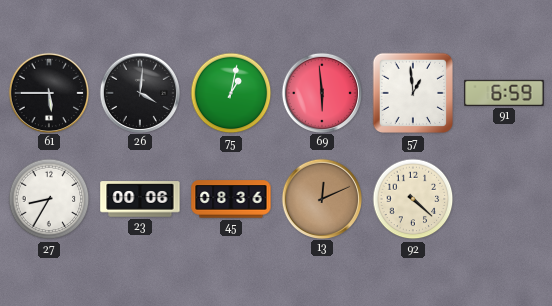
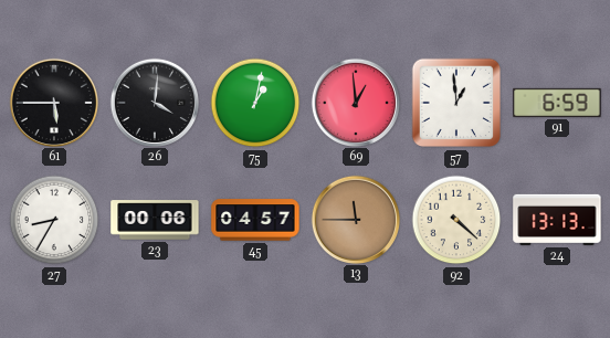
69: 5:59 -> 12:59 (355, 102)
45: 08:36 -> 04:57 (255, 220)
13: 12:11 -> 11:45 (355, 219)
24: none -> 13:13 (557, 220)
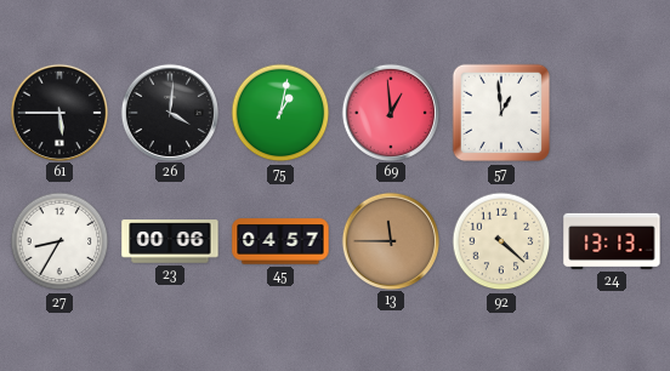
91: 6:59 -> none (557, 103)
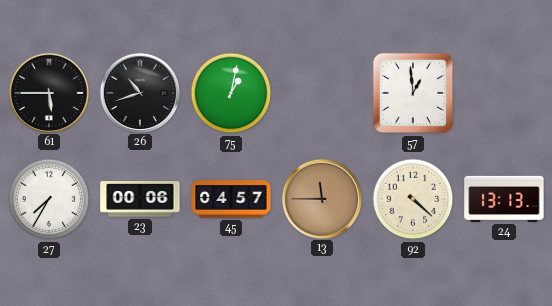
26: 4:01 -> 10:42 (139, 92)
69: 12:59 -> none (390, 112)
27: 8:35 -> 7:35 (49, 199)
